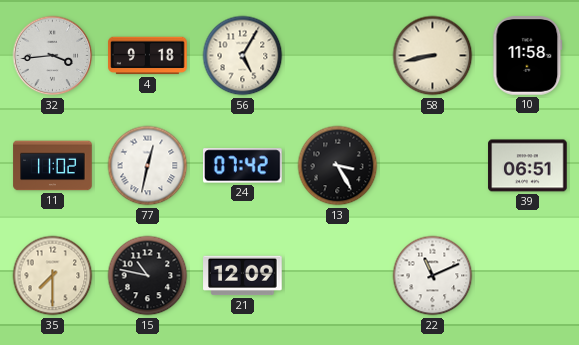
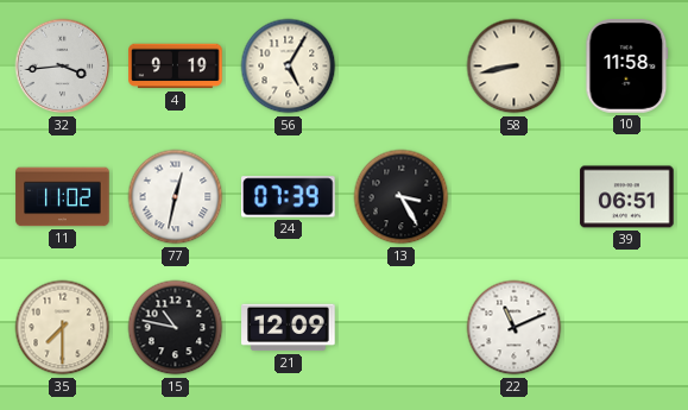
4: 9:18 -> 9:19 (176, 67)
24: 07:42 -> 07:39 (289, 197)
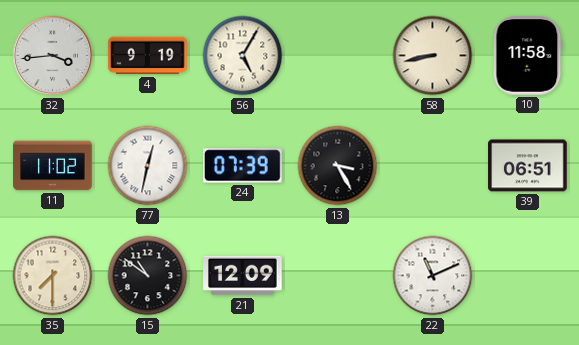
15: 10:47 -> 10:51 (148, 276)
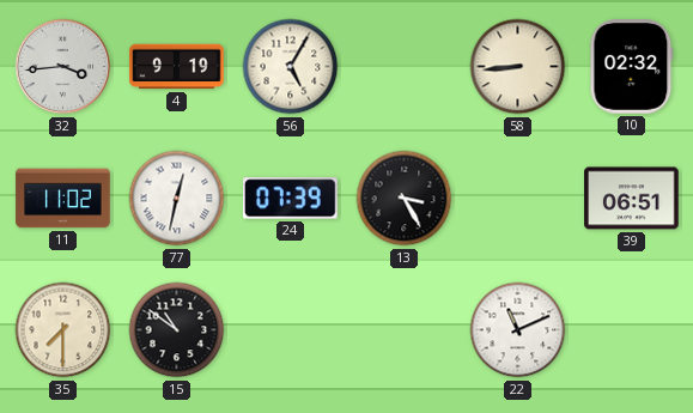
58: 8:43 -> 8:44 (518, 67)
10: 11:58 -> 02:32 (632, 67)
21: 12:09 -> none (243, 276)
